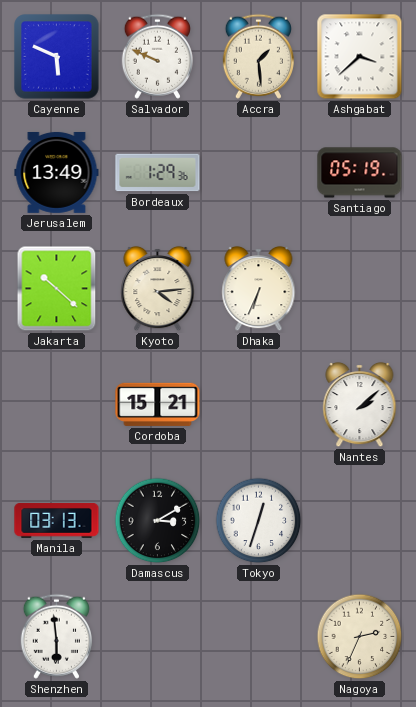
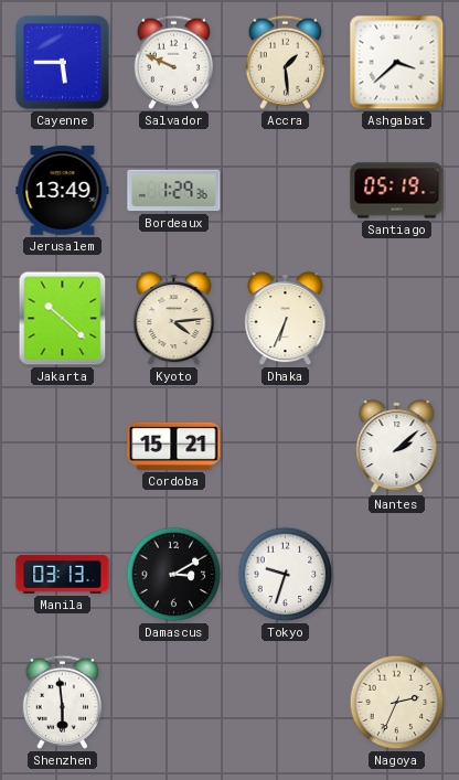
Cayenne: 5:49 -> 5:45 (63, 63)
Tokyo: 12:33 -> 9:33 (286, 575)
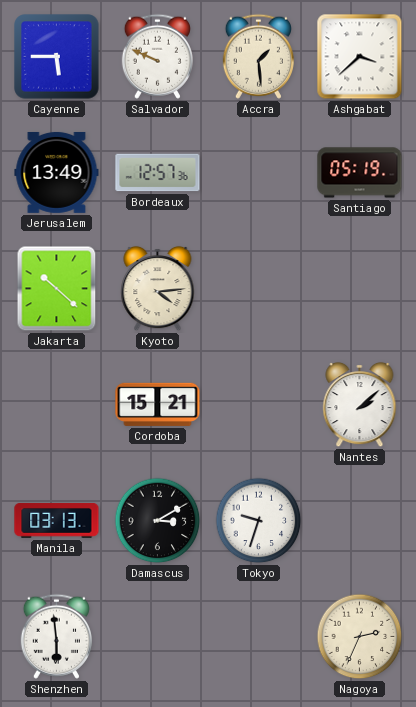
Bordeaux: 1:29 -> 12:57 (158, 173)
Dhaka: 6:34 -> none (286, 319)
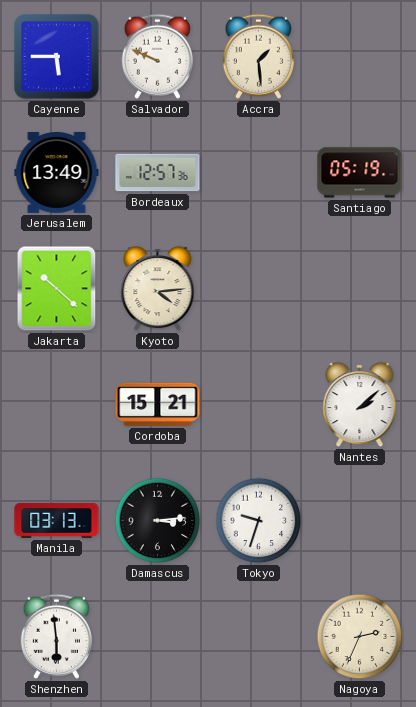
Ashgabat: 3:38 -> none (360, 57)
Damascus: 3:10 -> 3:14 (158, 521)
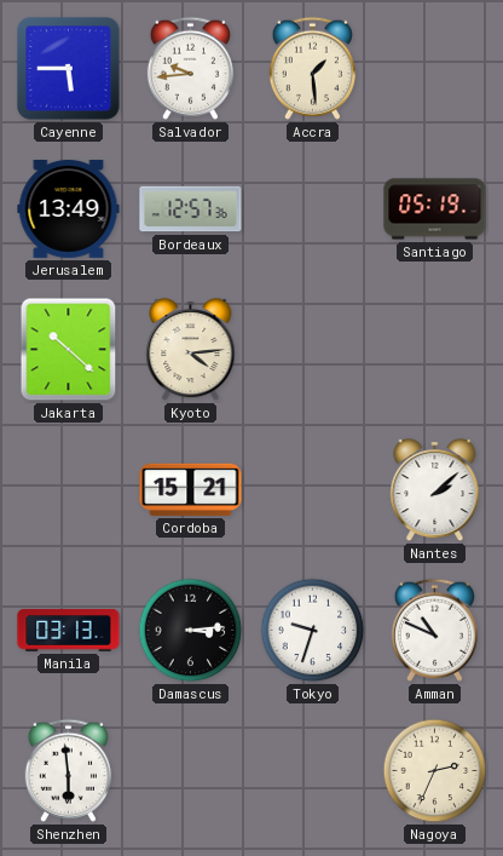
Salvador: 9:49 -> 9:44 (190, 68)
Amman: none -> 10:49 (434, 630)
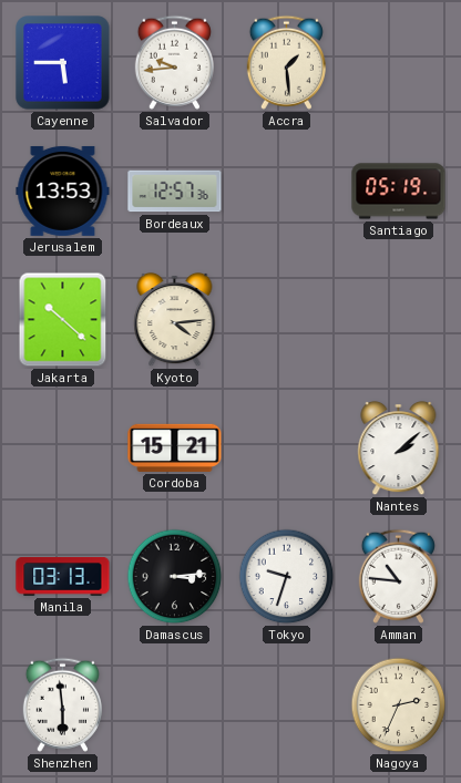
Jerusalem: 13:49 -> 13:53 (63, 190)
Amman: 10:49 -> 10:46 (398, 576)
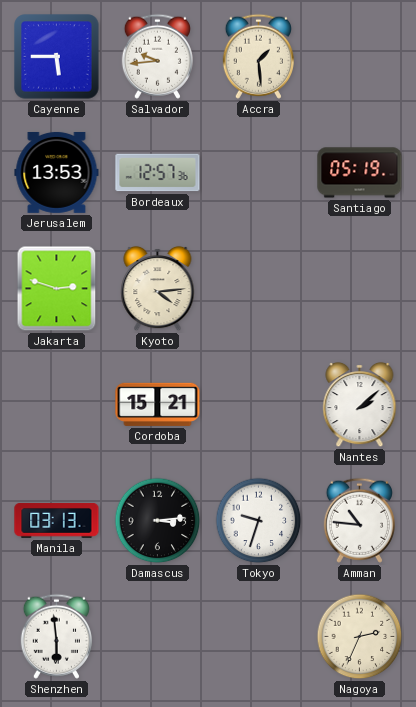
Jakarta: 10:22 -> 2:48 (57, 289)
